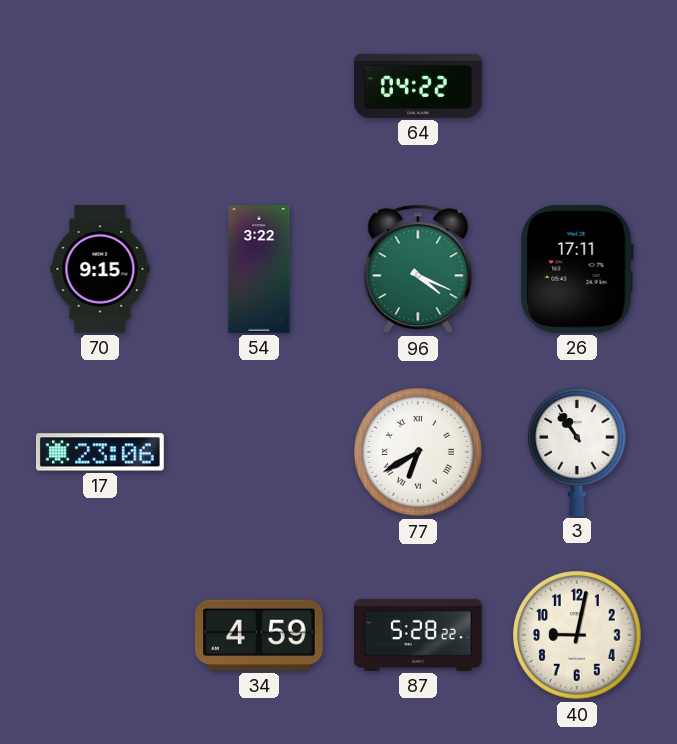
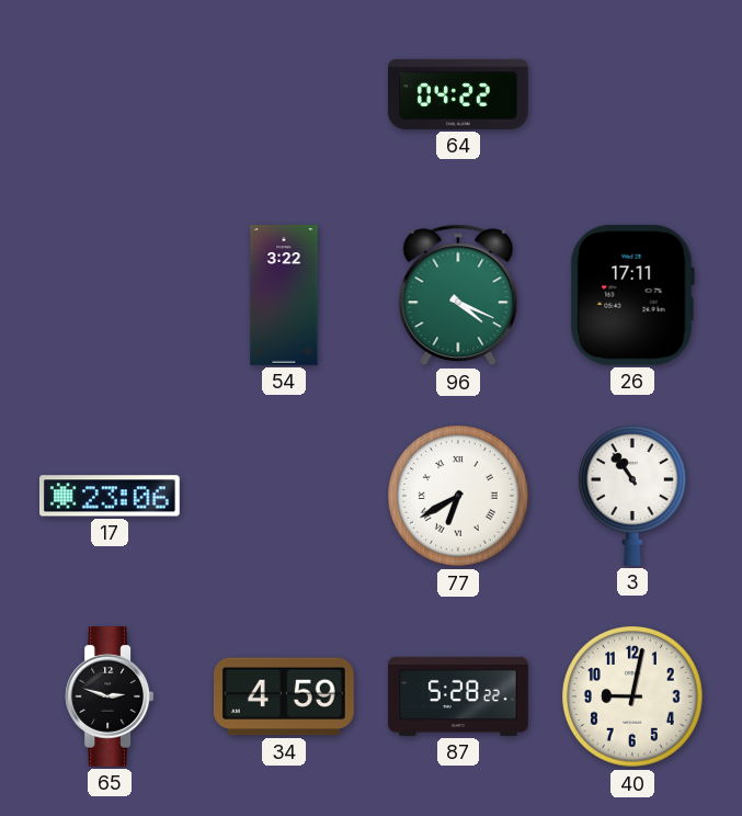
70: 9:15 -> none (100, 269)
65: none -> 2:48 (110, 698)
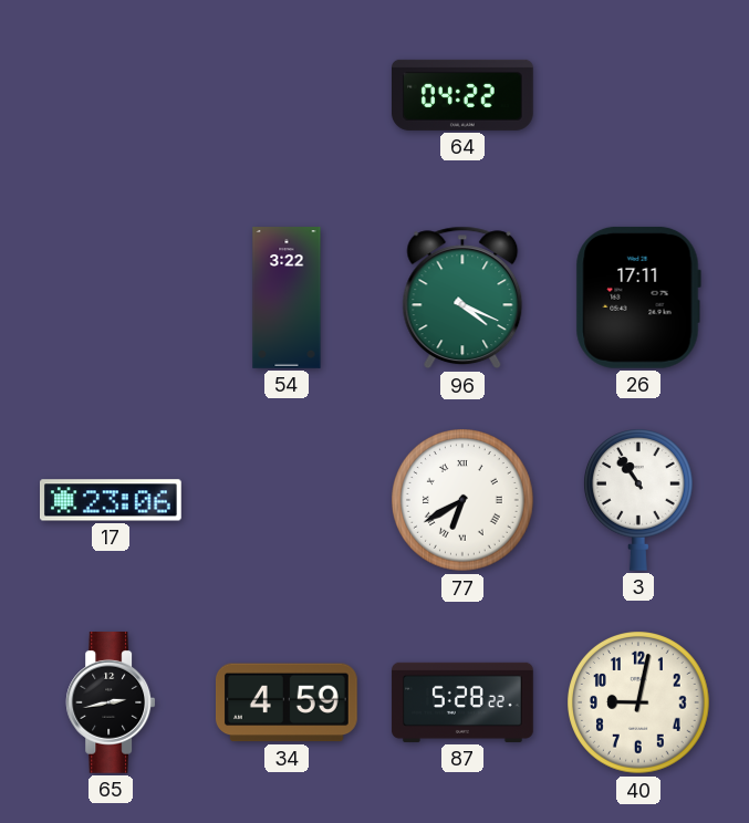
65: 2:48 -> 2:43 (111, 704)
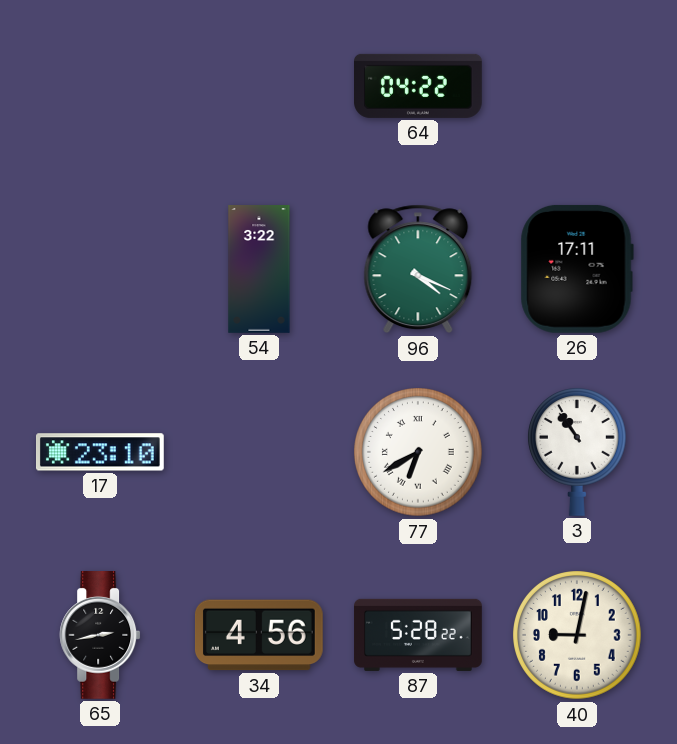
17: 23:06 -> 23:10 (101, 452)
34: 4:59 -> 4:56 (259, 635)
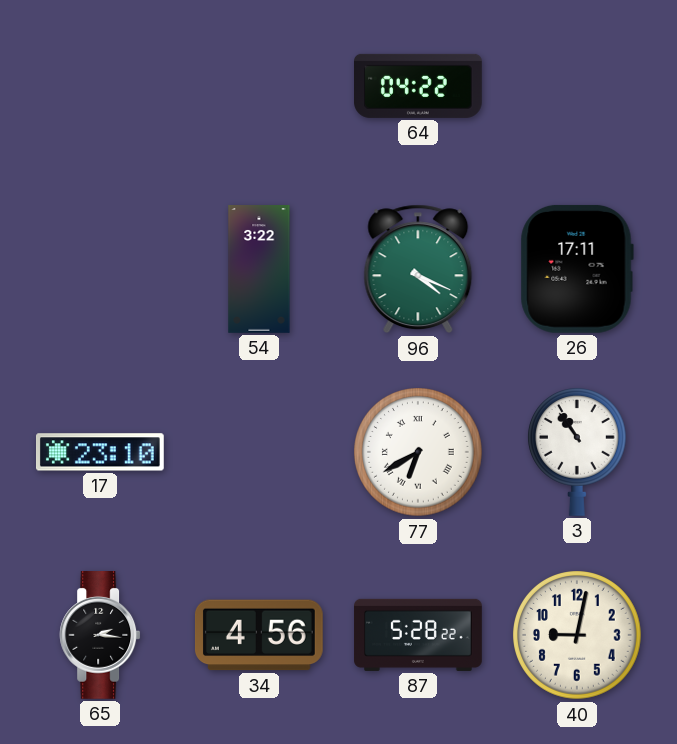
65: 2:43 -> 2:16 (100, 636)
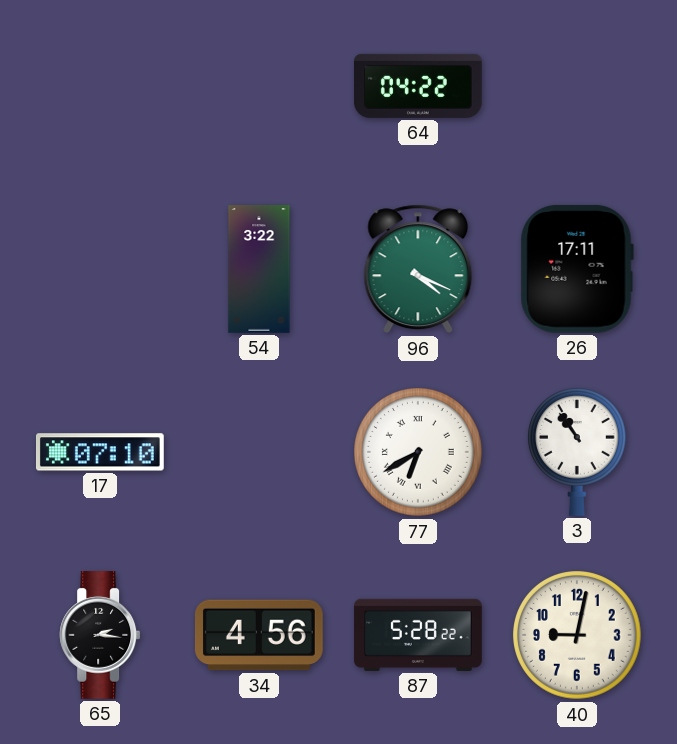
17: 23:10 -> 07:10 (101, 452)
